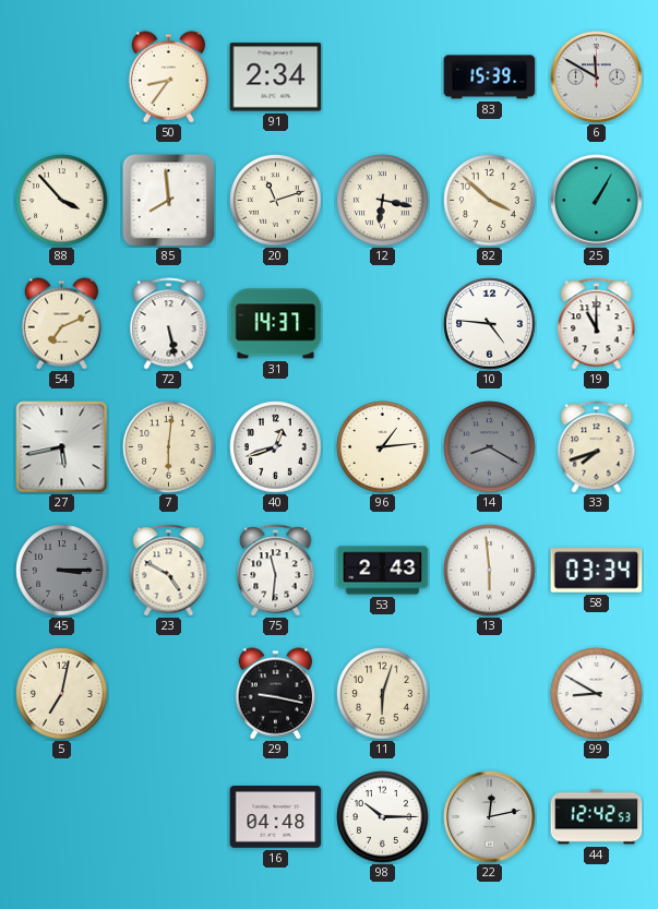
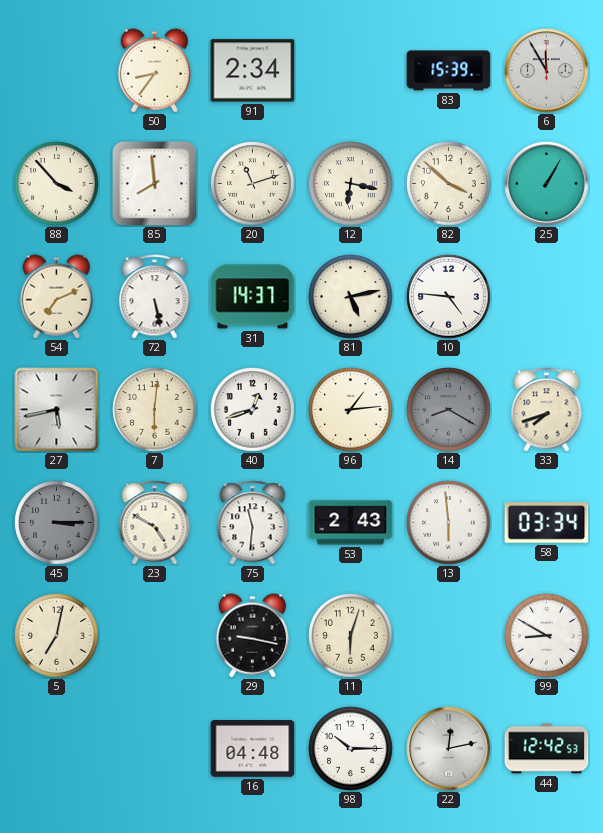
6: 11:50 -> 11:55 (547, 71)
81: none -> 5:13 (351, 297)
19: 11:00 -> none (597, 324)
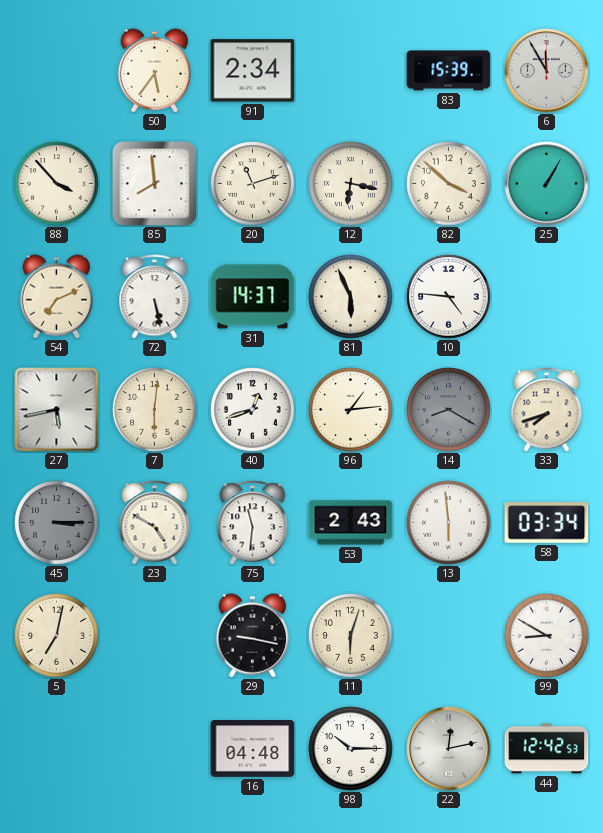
50: 8:36 -> 5:36 (155, 71)
81: 5:13 -> 5:56 (351, 297)
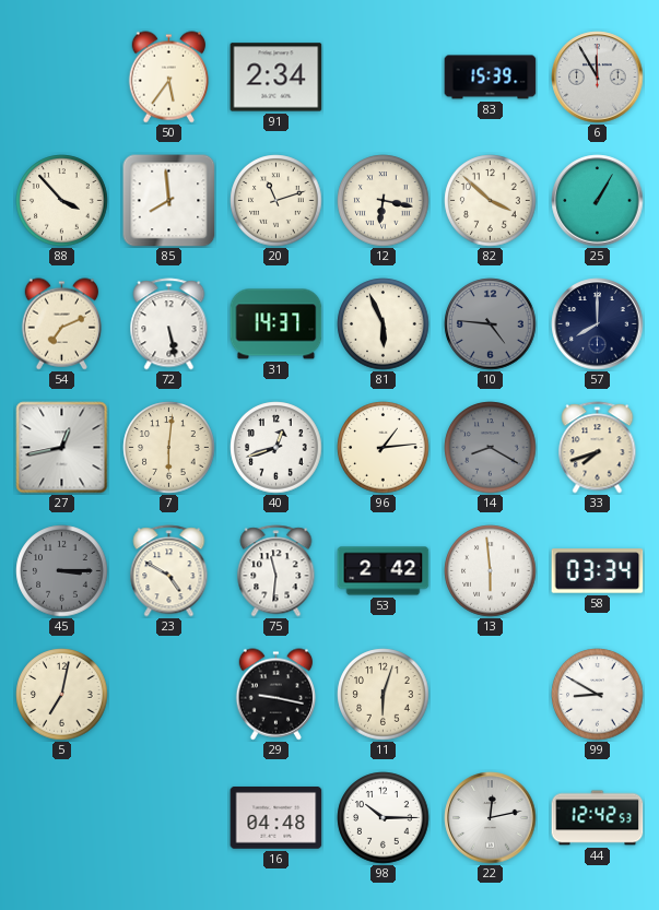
10 dial: white -> grey (491, 324)
57: none -> 8:00 (598, 324)
27: 5:43 -> 12:43 (62, 448)
53: 2:43 -> 2:42 (384, 571)
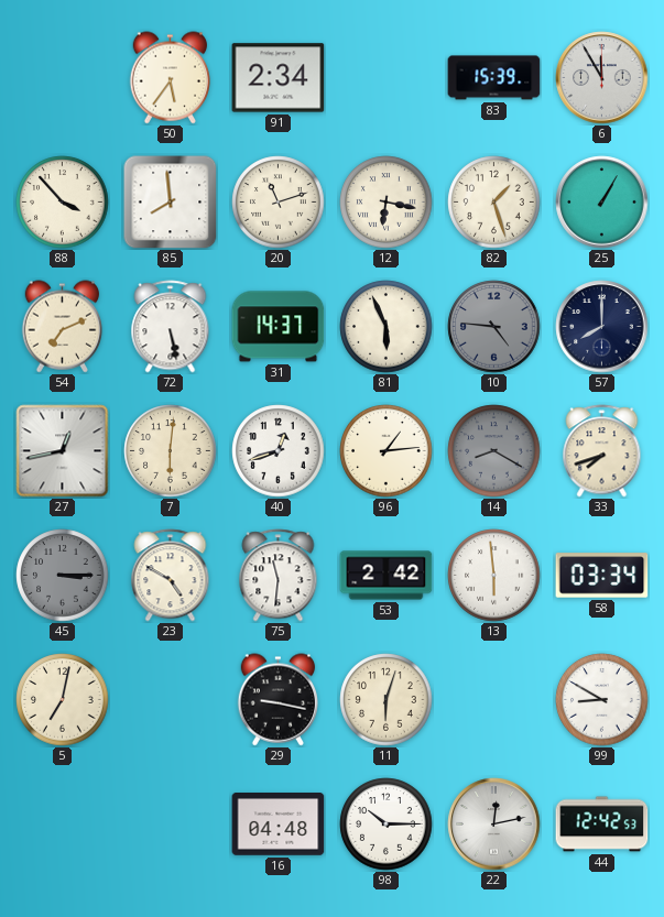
82: 3:52 -> 1:27 (494, 203)
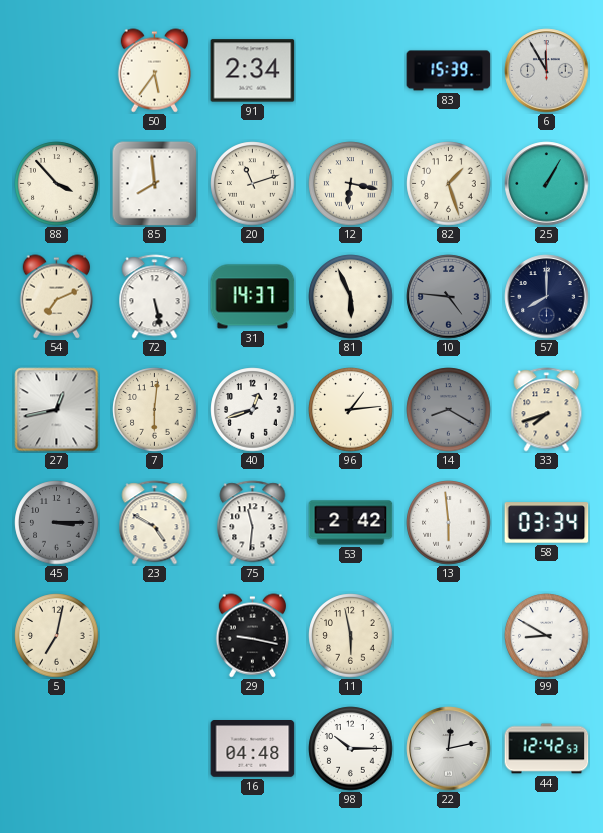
11: 6:03 -> 5:58 (351, 636)
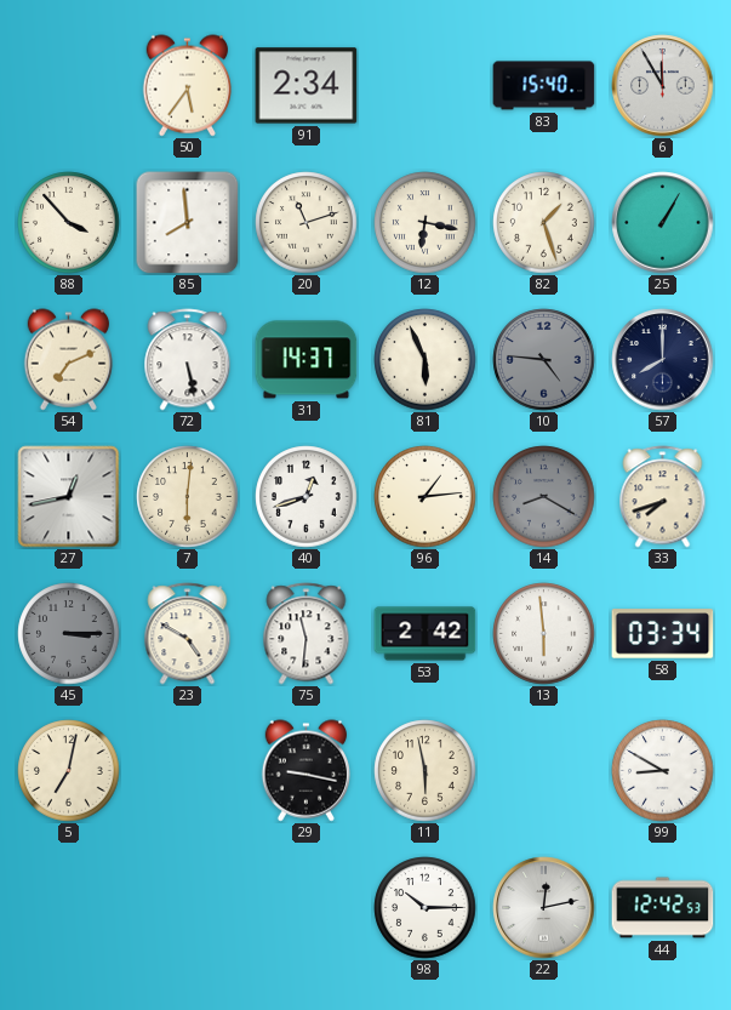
83: 15:39 -> 15:40 (544, 86)
16: 04:48 -> none (253, 749)
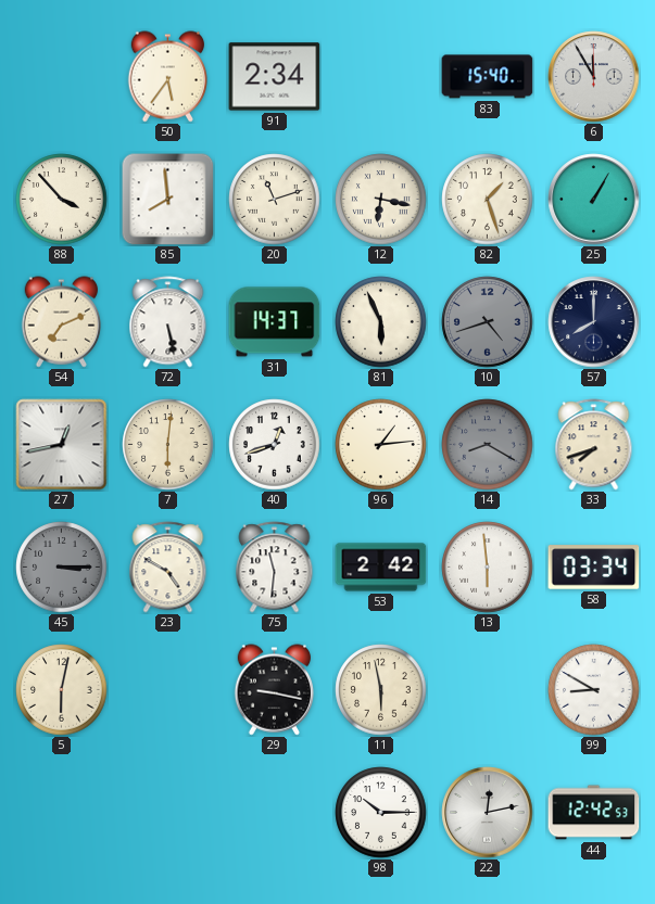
10: 4:46 -> 4:42 (488, 322)
5: 7:02 -> 6:02 (62, 690)
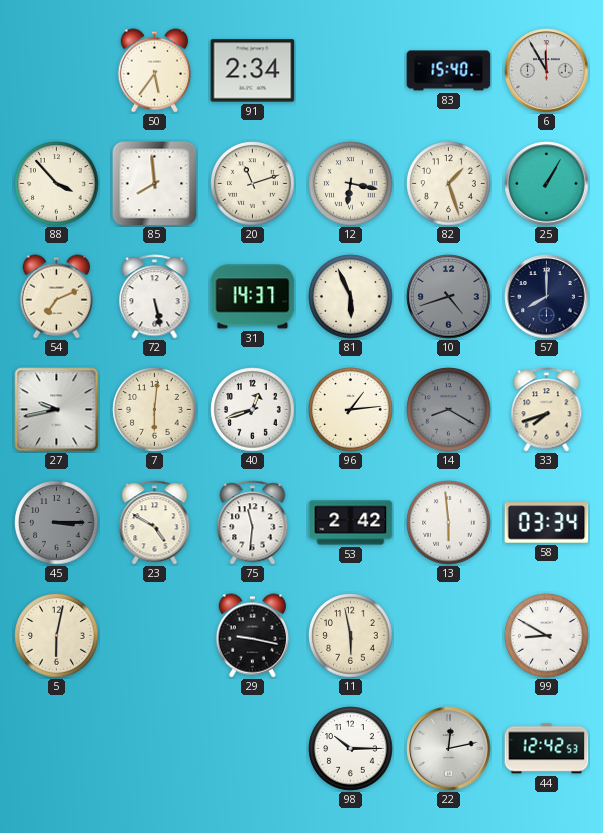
27: 12:43 -> 9:43 (57, 410)
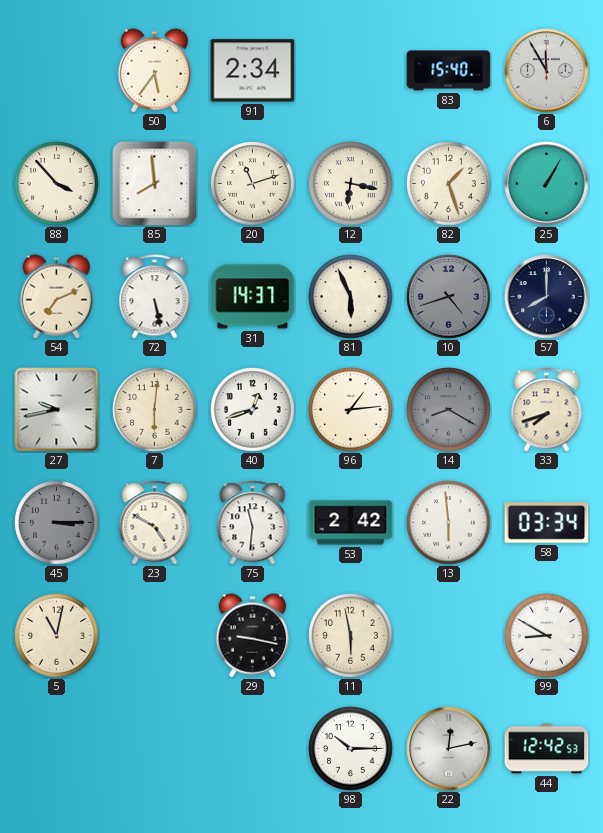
5: 6:02 -> 11:02 (57, 636)
